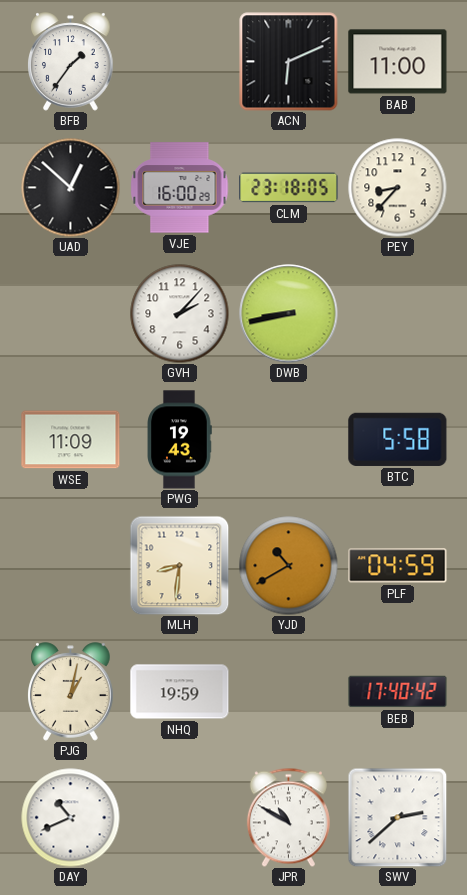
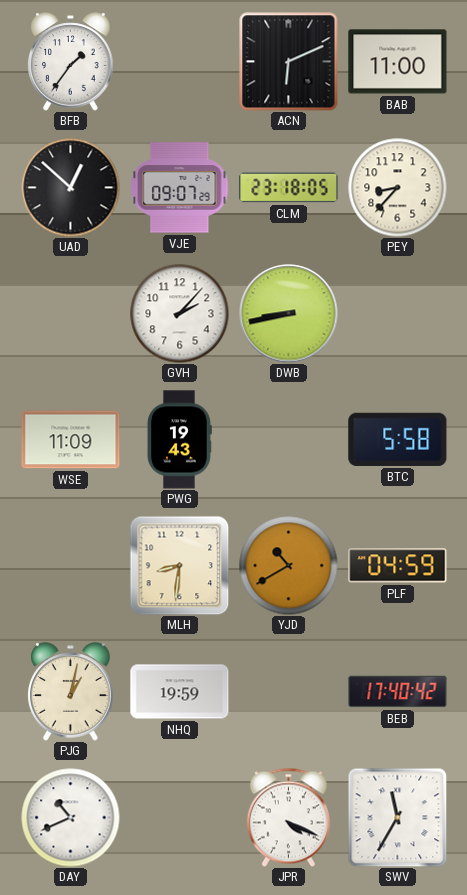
VJE: 16:00 -> 09:07 (180, 188)
JPR: 10:50 -> 4:19 (288, 817)
SWV: 2:38 -> 11:35 (397, 817)
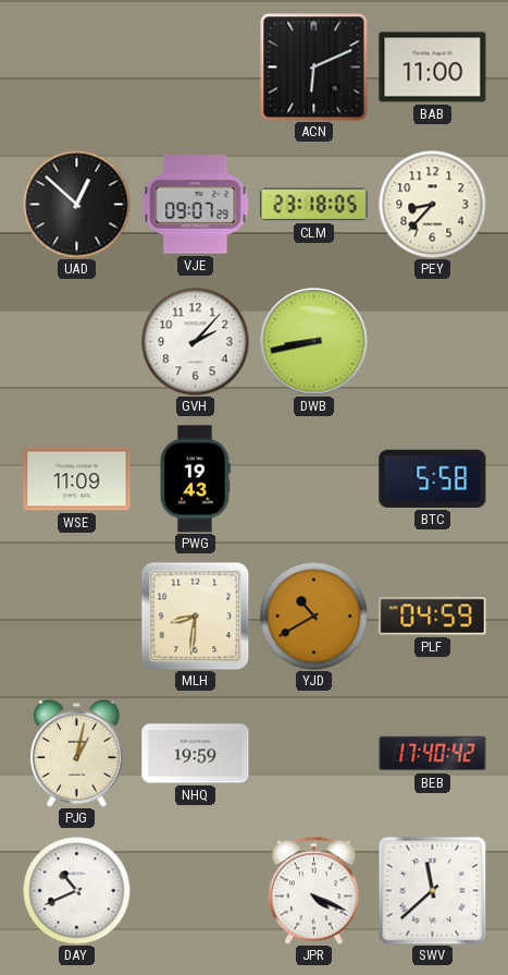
BFB: 1:36 -> none (71, 62)
SWV: 11:35 -> 11:38 (432, 890)
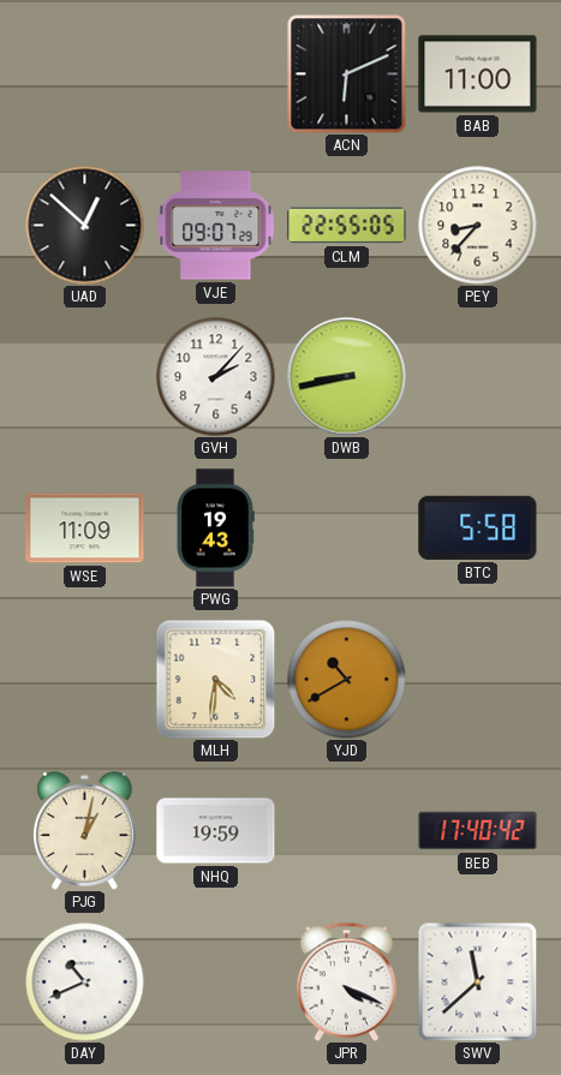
CLM: 23:18 -> 22:55 (347, 226)
MLH: 8:31 -> 4:31 (215, 679)
PLF: 04:59 -> none (433, 617)
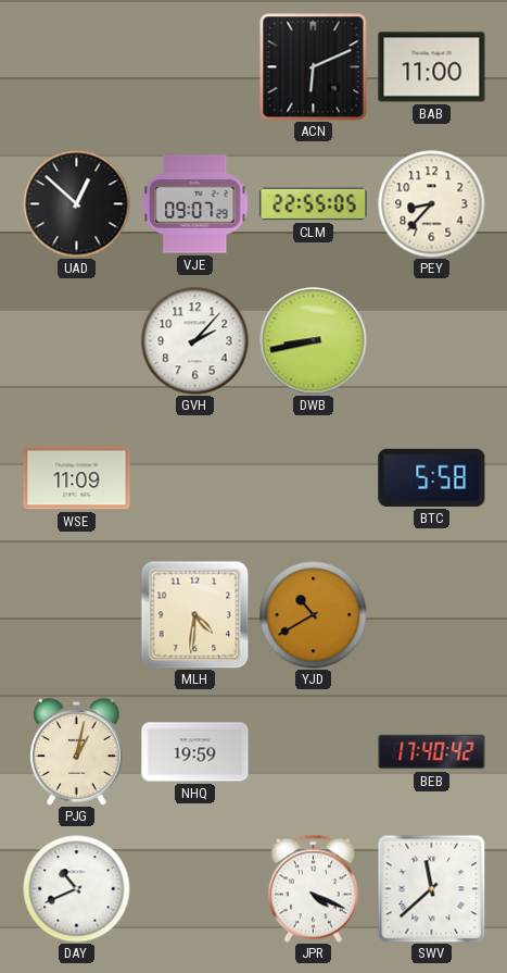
PWG: 19:43 -> none (215, 528)
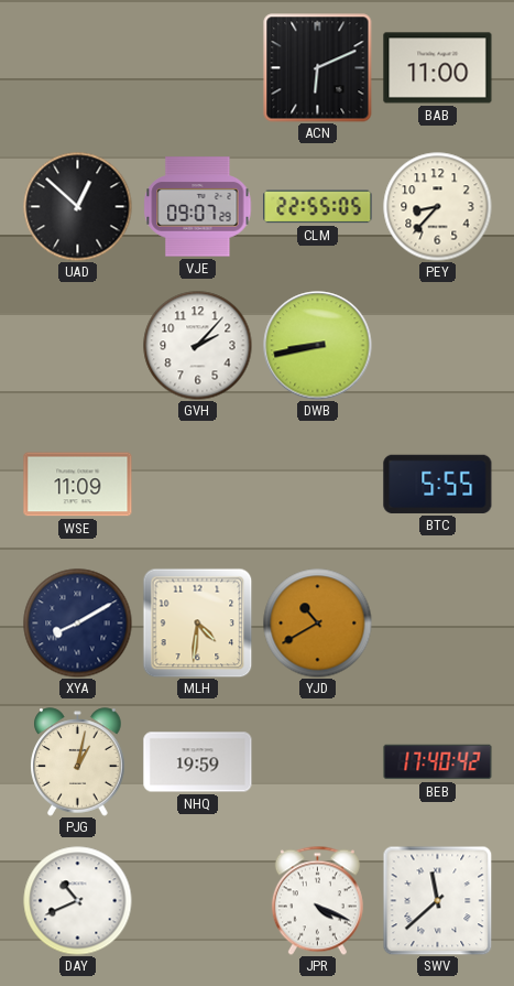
BTC: 5:58 -> 5:55 (438, 484)
XYA: none -> 8:10 (78, 624)
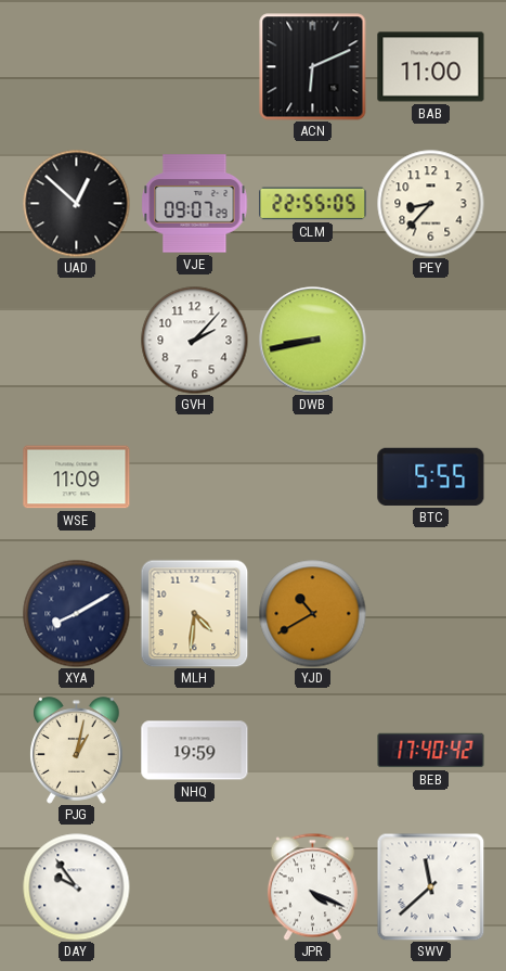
DAY: 10:41 -> 9:54 (77, 887)
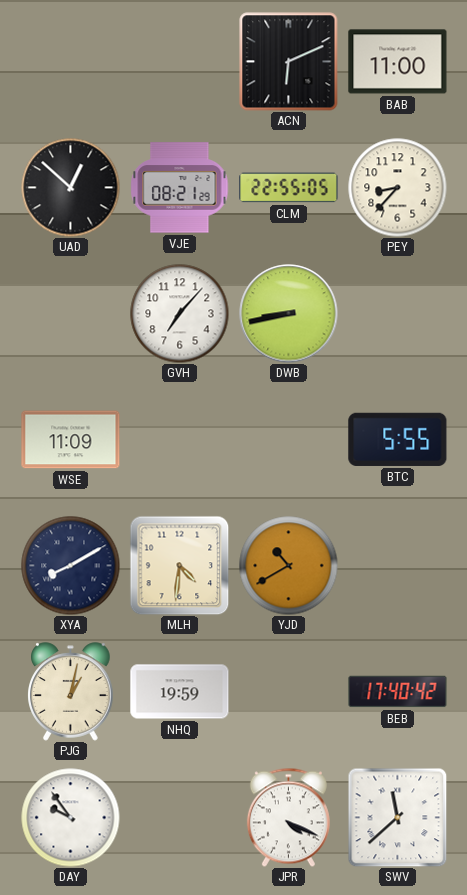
VJE: 09:07 -> 08:21 (180, 188)
GVH: 2:07 -> 7:07 (180, 314)
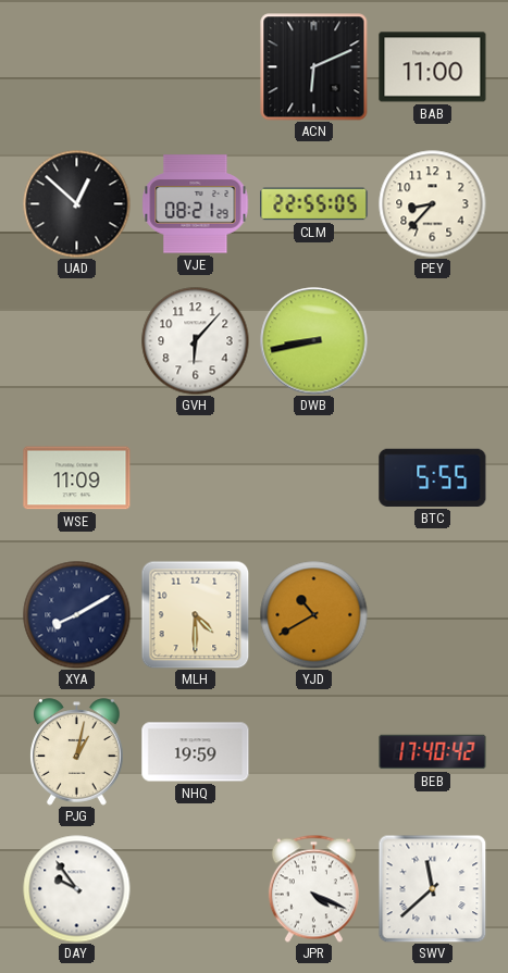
GVH: 7:07 -> 6:07 (196, 341)
MLH: 4:31 -> 4:30 (195, 614)
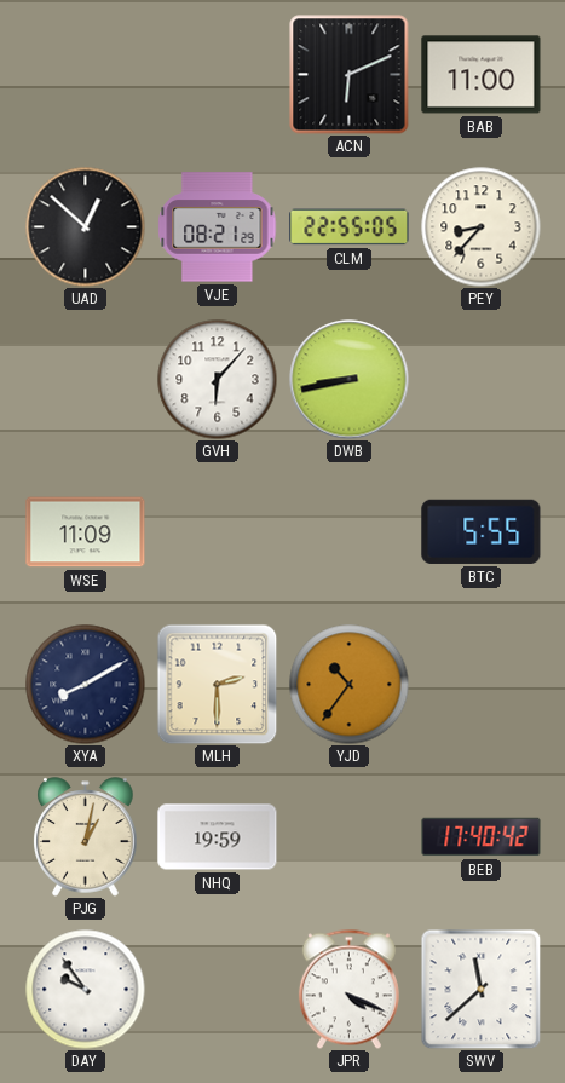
MLH: 4:30 -> 2:30 (217, 684)
YJD: 10:40 -> 10:36 (350, 685)
